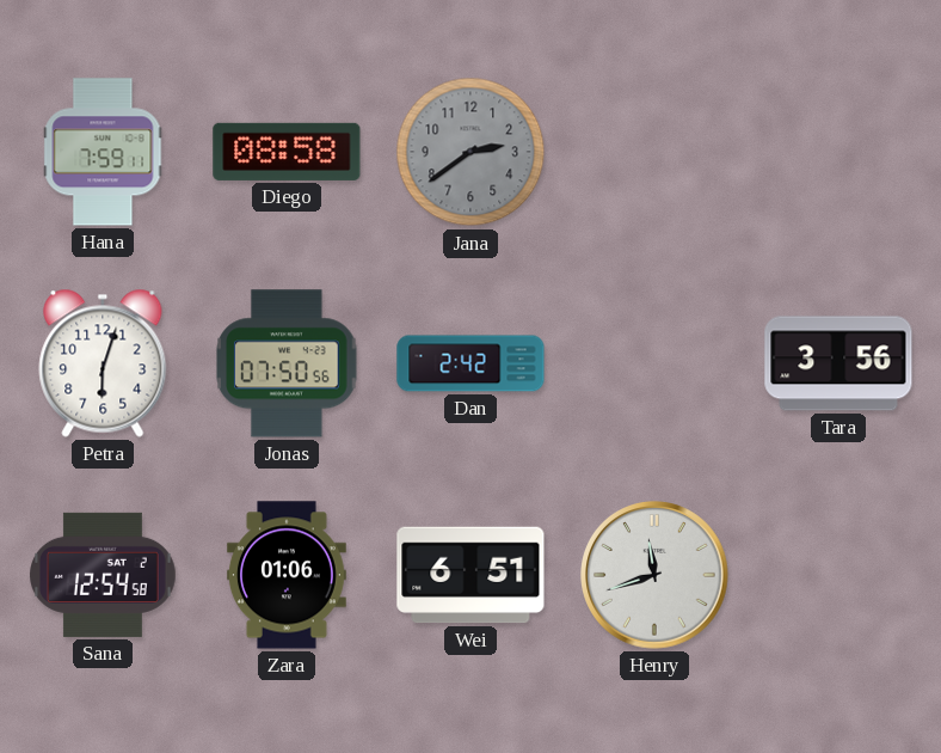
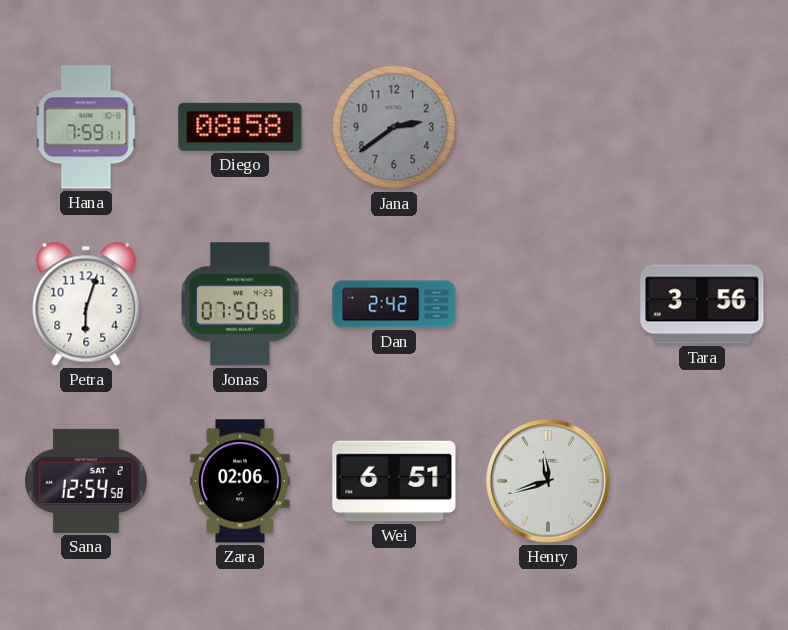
Zara: 01:06 -> 02:06 (240, 481)
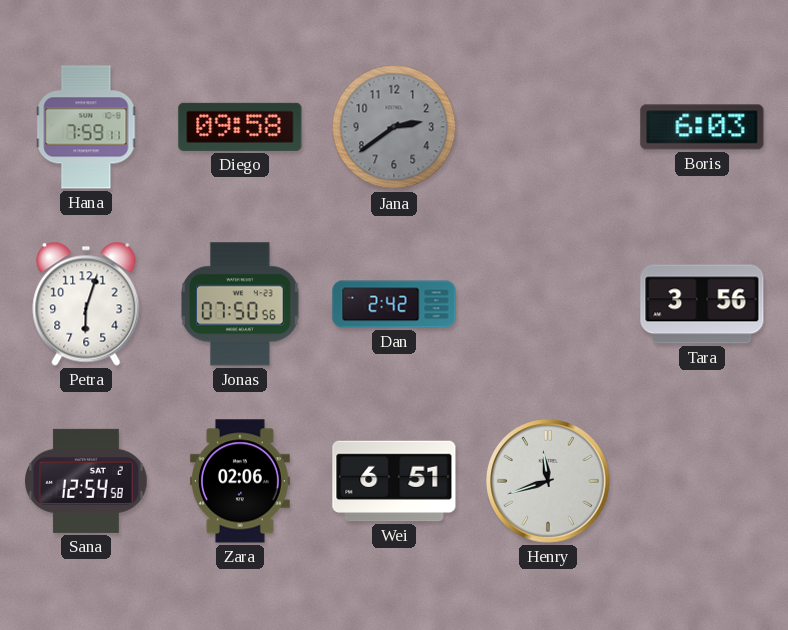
Diego: 08:58 -> 09:58 (240, 127)
Boris: none -> 6:03 (702, 127)
